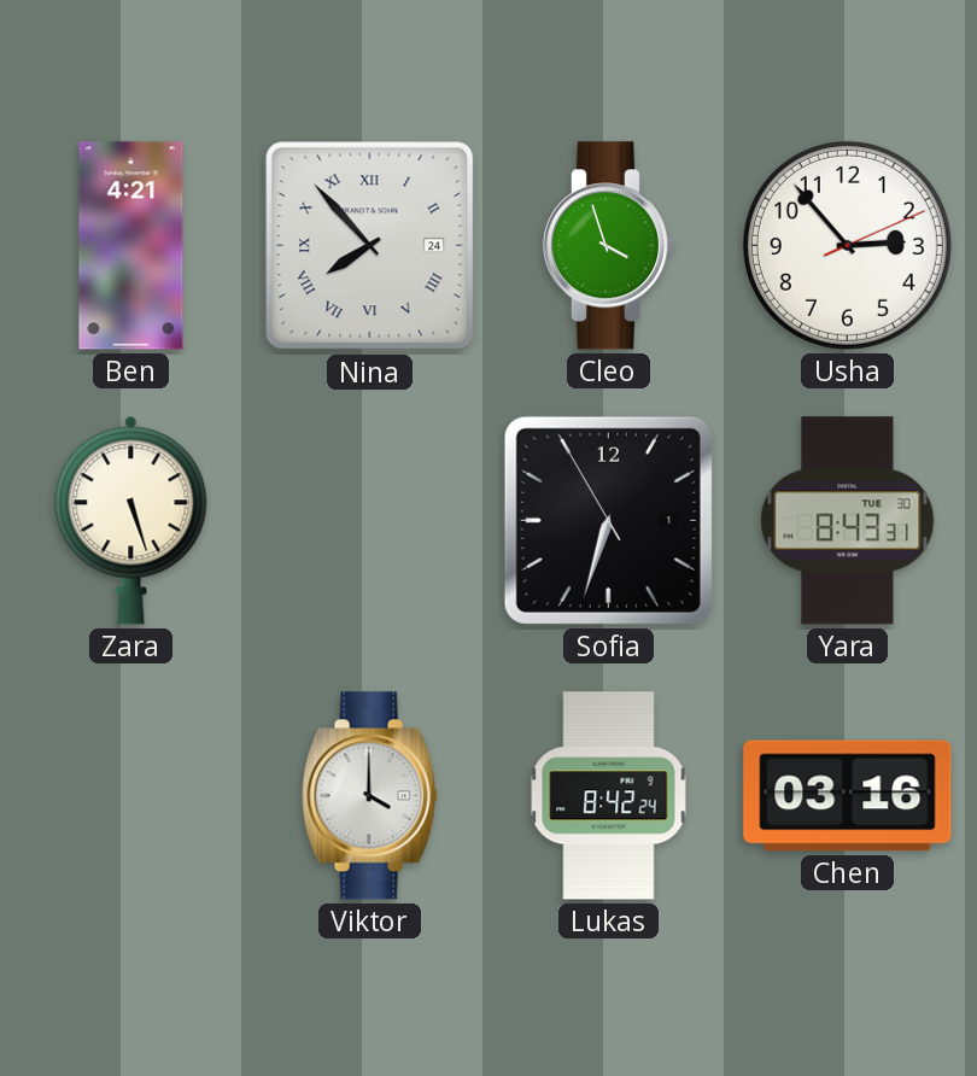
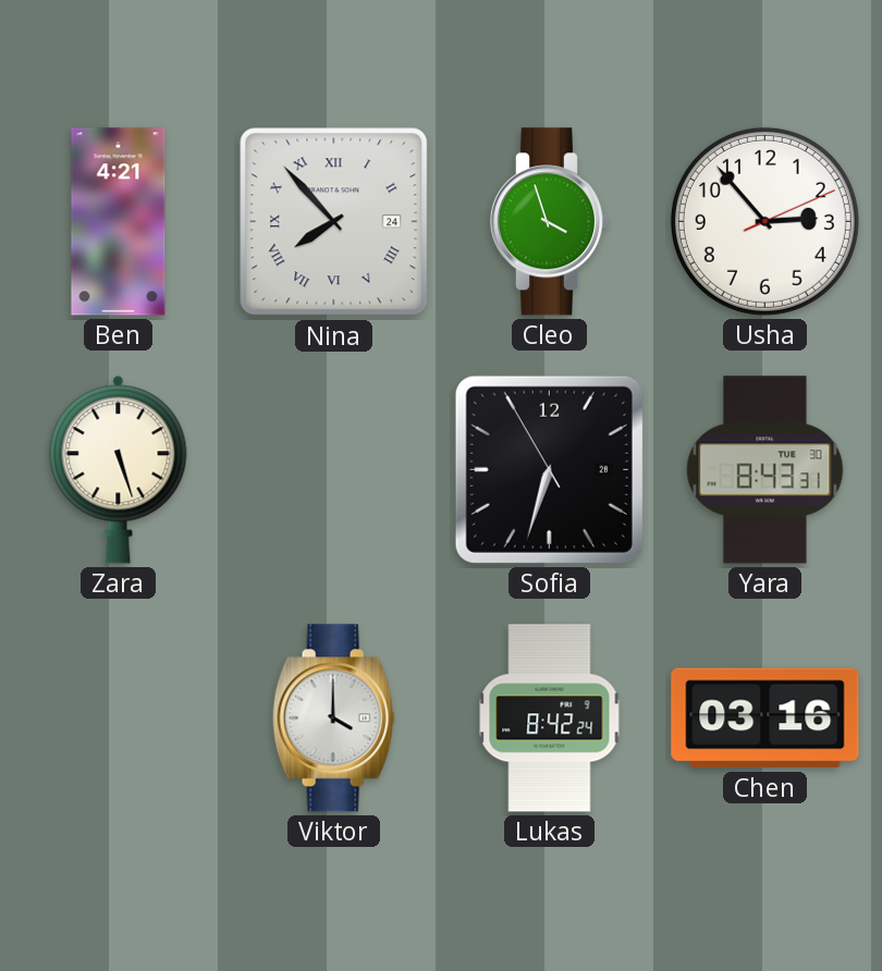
Sofia date: 1 -> 28 (549, 469)
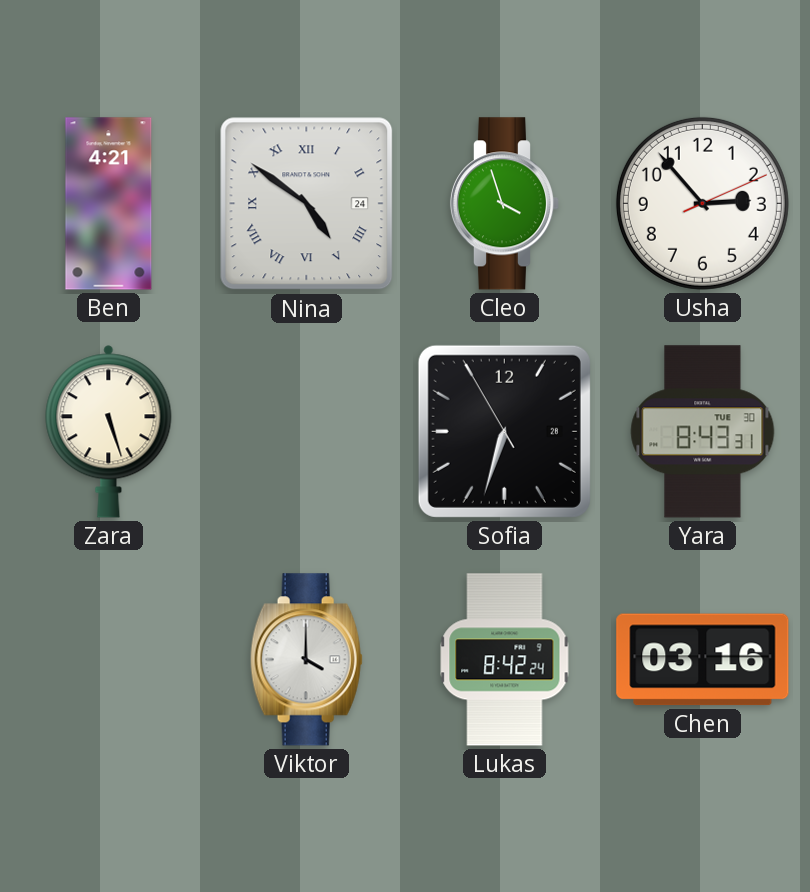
Nina: 7:53 -> 4:51 (307, 204)
